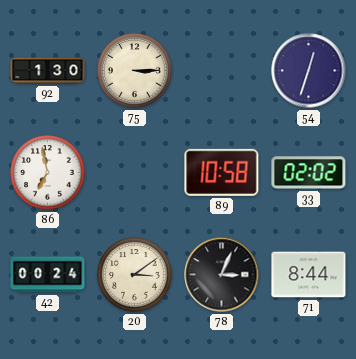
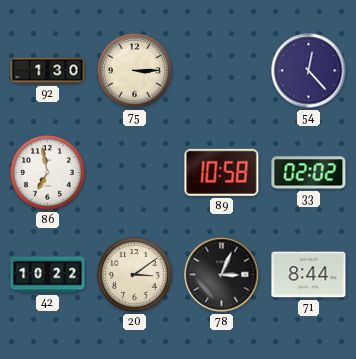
54: 12:33 -> 12:23 (309, 71)
42: 00:24 -> 10:22 (48, 275)
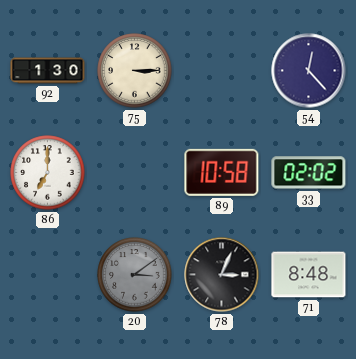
86: 6:58 -> 7:00 (48, 173)
42: 10:22 -> none (48, 275)
20 dial: cream -> grey (135, 275)
71: 8:44 -> 8:48 (309, 275)
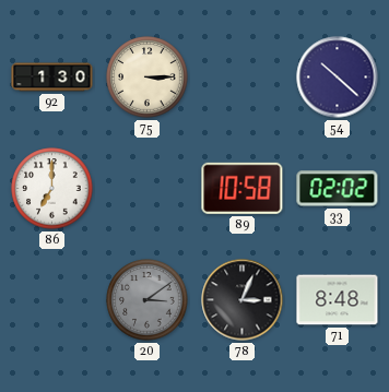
54: 12:23 -> 10:22 (338, 78)
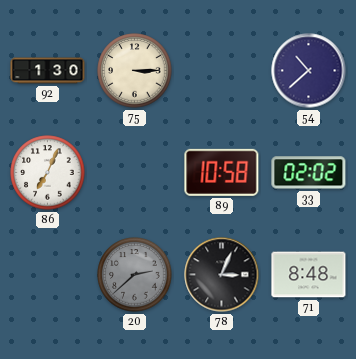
54: 10:22 -> 10:38 (309, 71)
86: 7:00 -> 7:04 (48, 173)
20: 3:09 -> 2:38 (135, 275)
